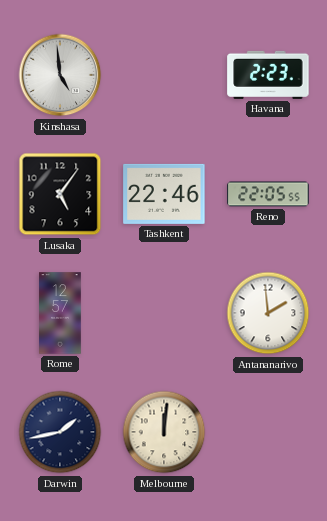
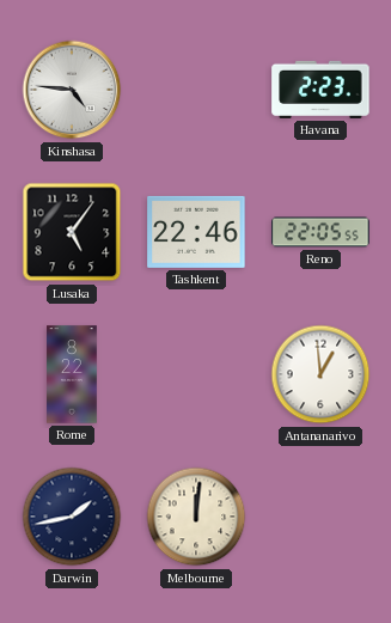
Kinshasa: 4:59 -> 4:46 (72, 90)
Rome: 12:57 -> 8:22 (72, 374)
Antananarivo: 1:59 -> 12:59 (320, 374)
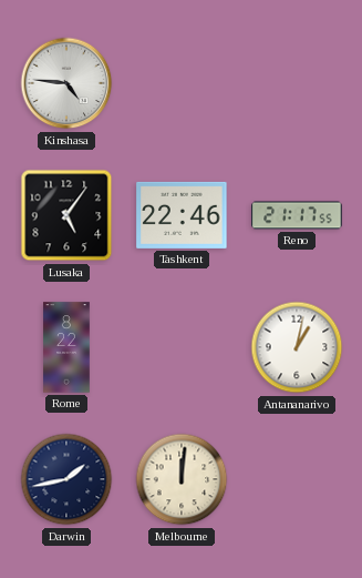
Havana: 2:23 -> none (320, 90)
Reno: 22:05 -> 21:17 (297, 215)
Antananarivo: 12:59 -> 1:02 (297, 347)
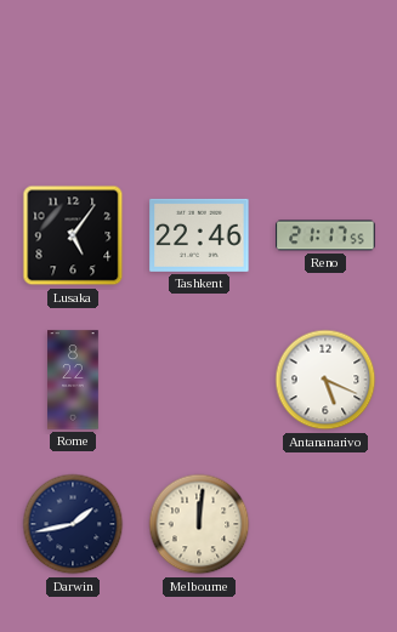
Kinshasa: 4:46 -> none (66, 83)
Antananarivo: 1:02 -> 5:19 (325, 380)
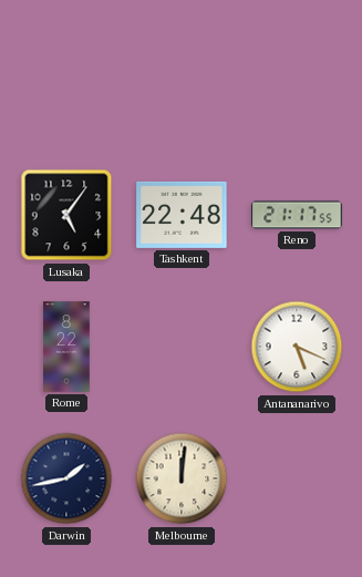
Tashkent: 22:46 -> 22:48 (182, 215)
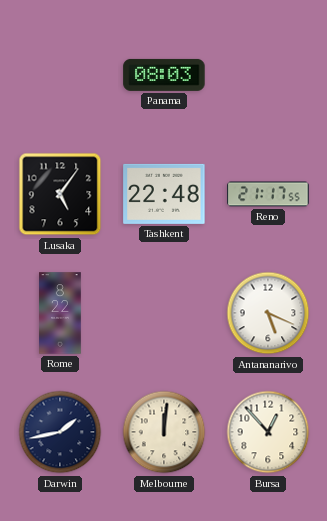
Panama: none -> 08:03 (164, 75)
Bursa: none -> 12:53 (268, 432)
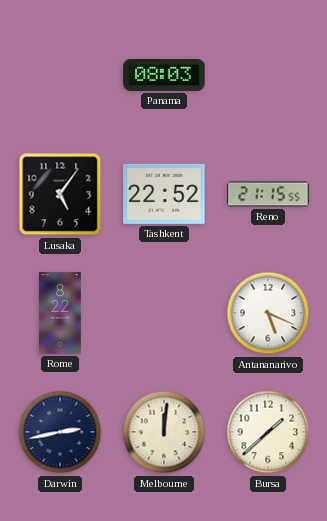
Tashkent: 22:48 -> 22:52 (164, 194)
Reno: 21:17 -> 21:15 (268, 194)
Darwin: 1:43 -> 2:43 (60, 432)
Bursa: 12:53 -> 1:38 (268, 432)
